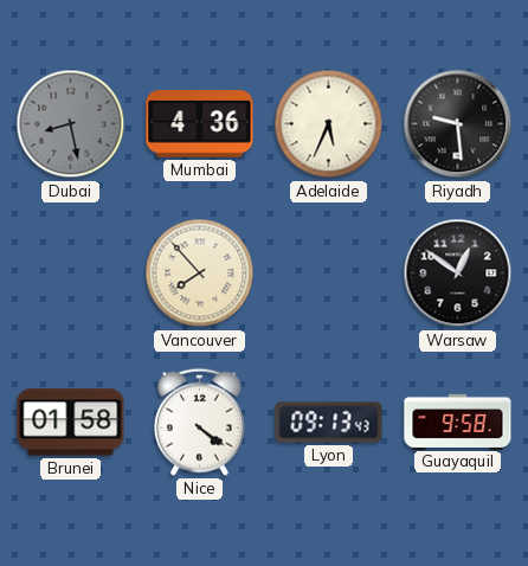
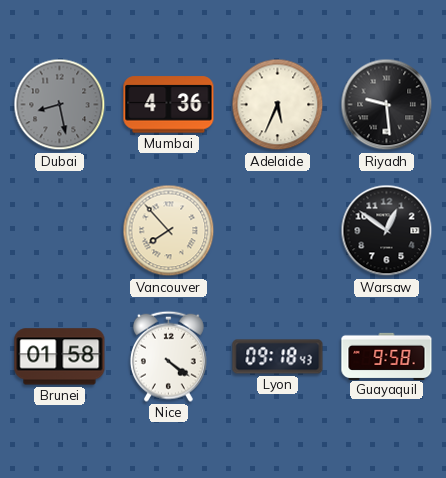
Lyon: 09:13 -> 09:18 (278, 357)
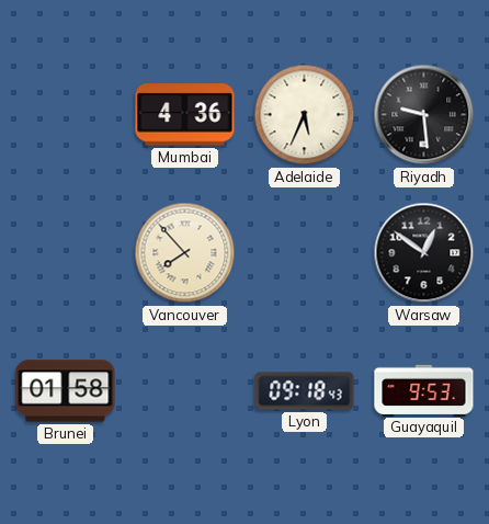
Dubai: 8:28 -> none (60, 105)
Nice: 4:21 -> none (168, 356)
Guayaquil: 9:58 -> 9:53 (424, 390)
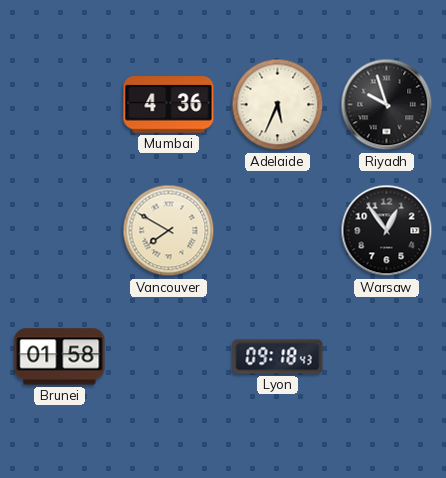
Riyadh: 9:29 -> 9:57 (387, 105)
Vancouver: 7:53 -> 7:50 (169, 231)
Warsaw: 12:51 -> 12:54 (387, 231)
Guayaquil: 9:53 -> none (424, 390)
